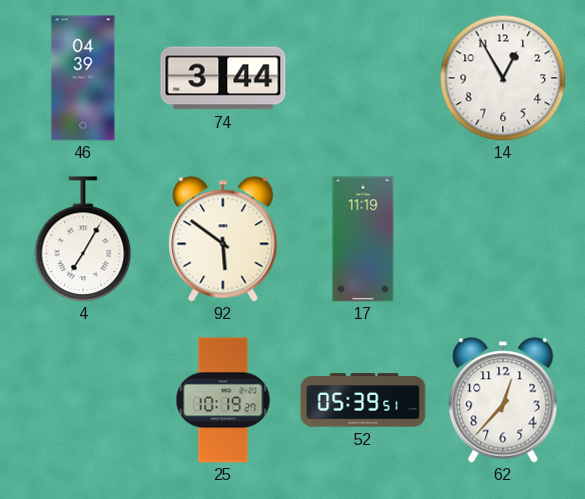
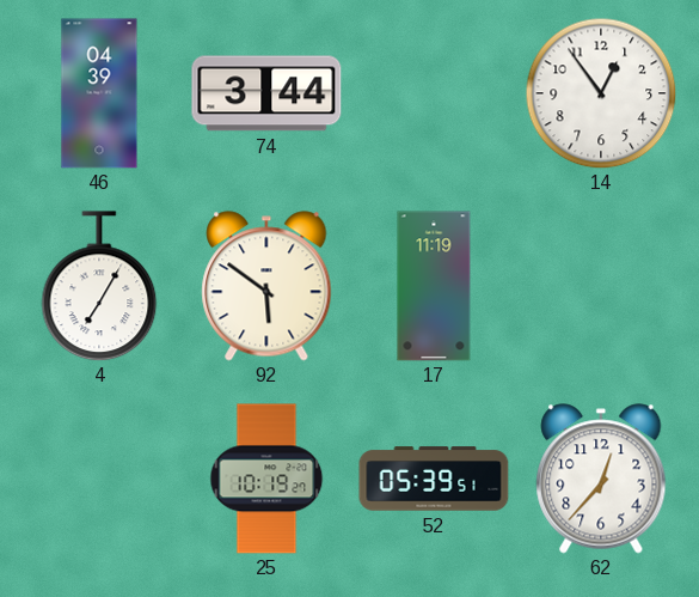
14: 12:55 -> 12:54 (601, 93)
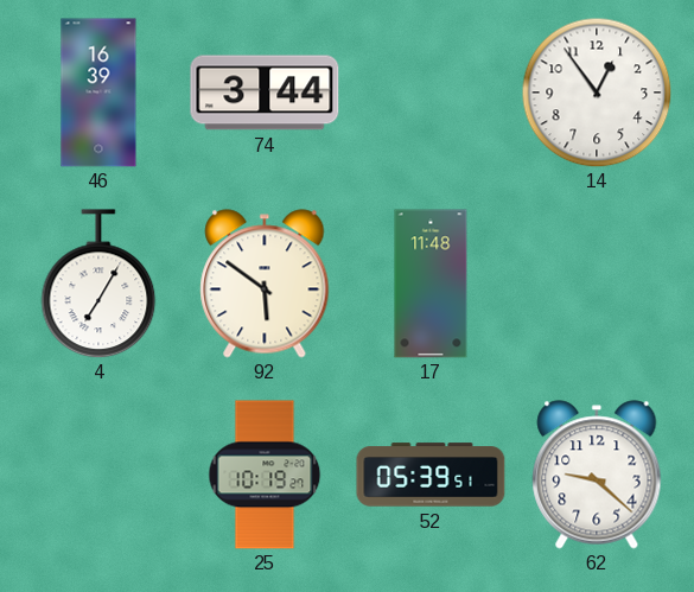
46: 04:39 -> 16:39 (98, 93)
17: 11:19 -> 11:48 (431, 284)
62: 12:37 -> 9:22 (597, 475)
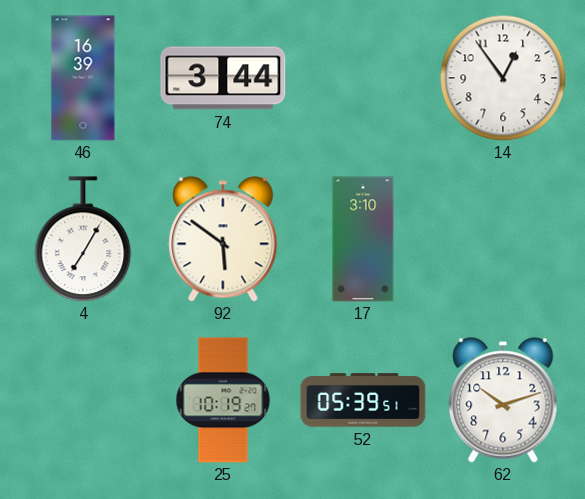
17: 11:48 -> 3:10 (363, 239)
62: 9:22 -> 10:12 (503, 400)
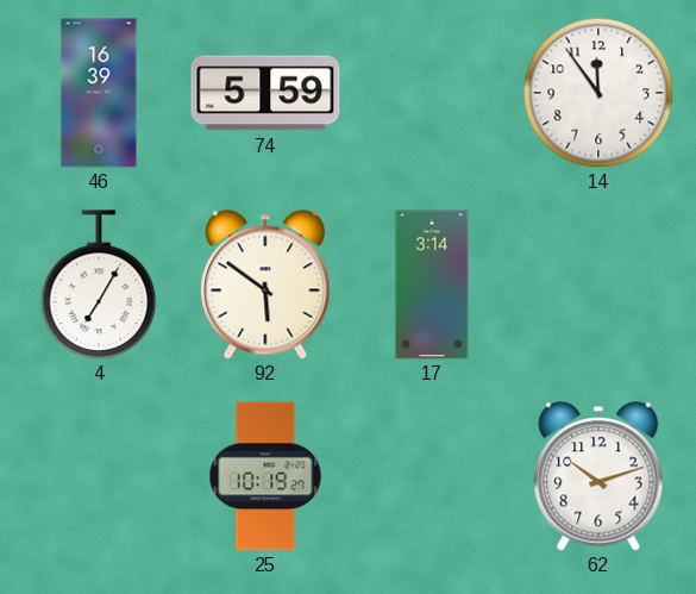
74: 3:44 -> 5:59 (265, 93)
14: 12:54 -> 11:54 (598, 93)
17: 3:10 -> 3:14 (432, 285)
52: 05:39 -> none (363, 400)
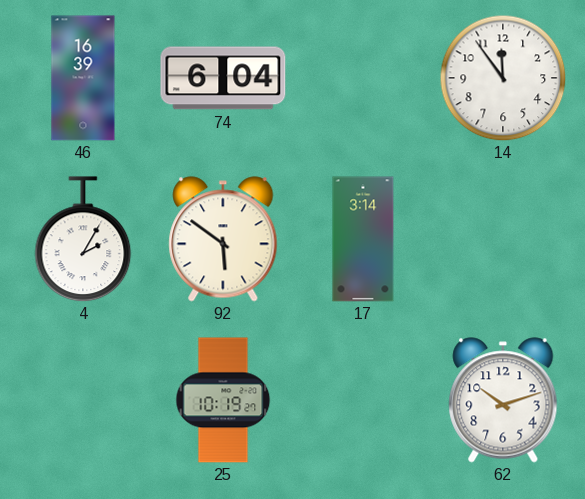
74: 5:59 -> 6:04 (223, 78)
4: 7:05 -> 2:05 (83, 239)
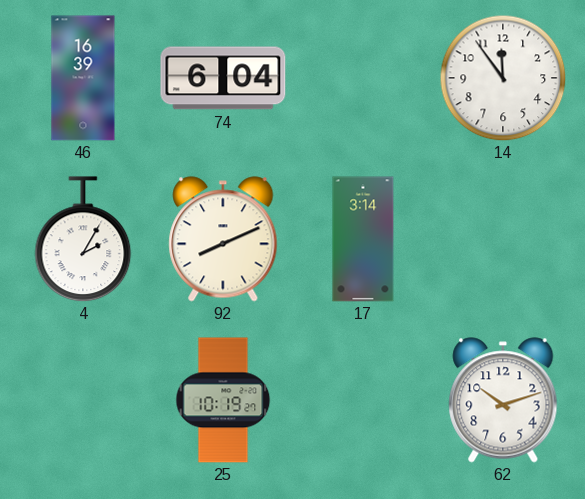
92: 5:51 -> 8:11 (223, 239)
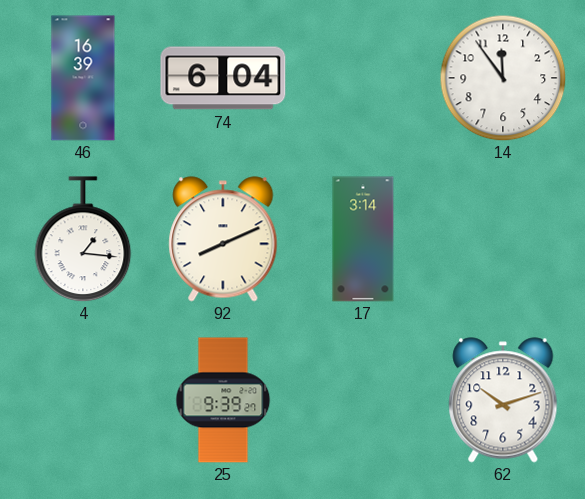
4: 2:05 -> 1:16 (83, 239)
25: 10:19 -> 9:39 (223, 400)
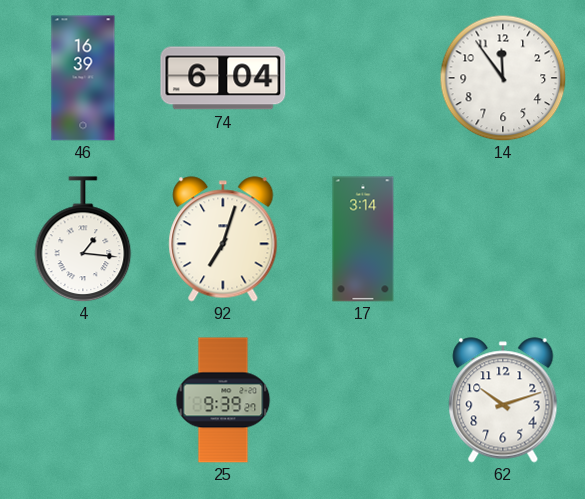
92: 8:11 -> 7:03 (223, 239)
